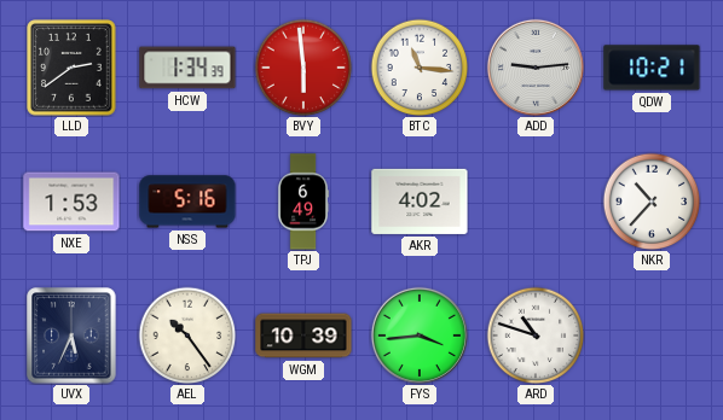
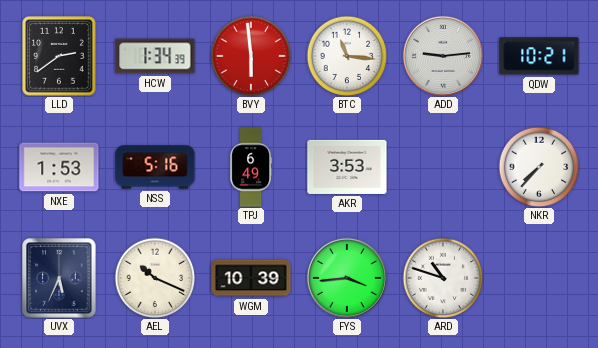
AKR: 4:02 -> 3:53 (347, 167)
NKR: 10:37 -> 7:37 (539, 167)
AEL: 10:24 -> 10:19 (155, 278)
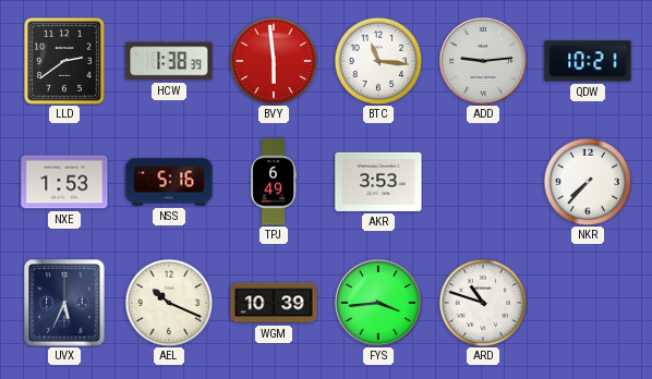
HCW: 1:34 -> 1:38 (169, 61)
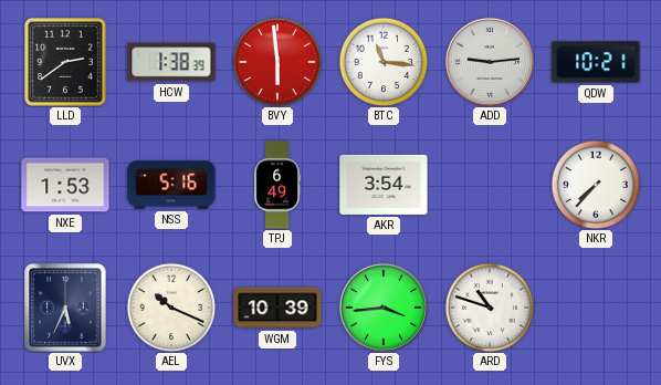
AKR: 3:53 -> 3:54 (384, 185)
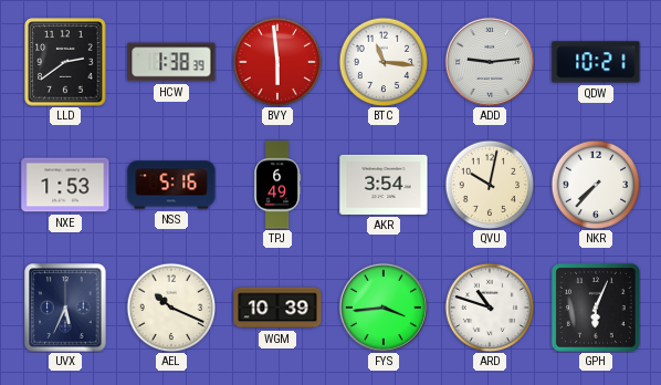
QVU: none -> 10:02 (490, 185)
GPH: none -> 6:04 (596, 308)
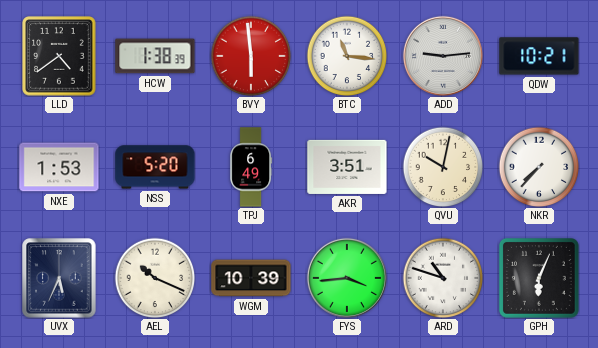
LLD: 2:39 -> 4:39 (59, 56)
NSS: 5:16 -> 5:20 (155, 167)
AKR: 3:54 -> 3:51 (347, 167)
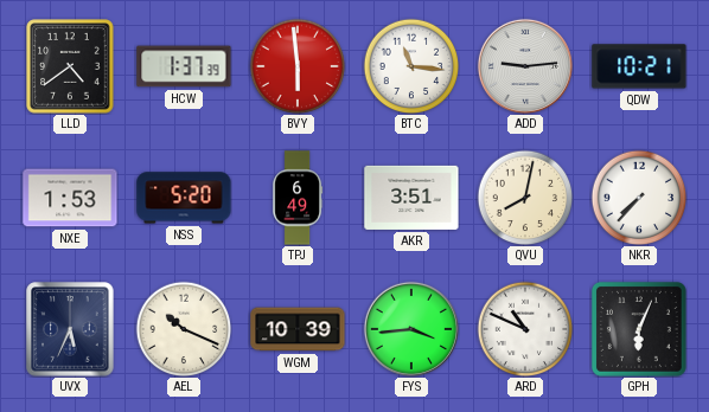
HCW: 1:38 -> 1:37 (184, 66)
QVU: 10:02 -> 8:02 (525, 198)
ARD: 10:48 -> 10:49 (525, 329)
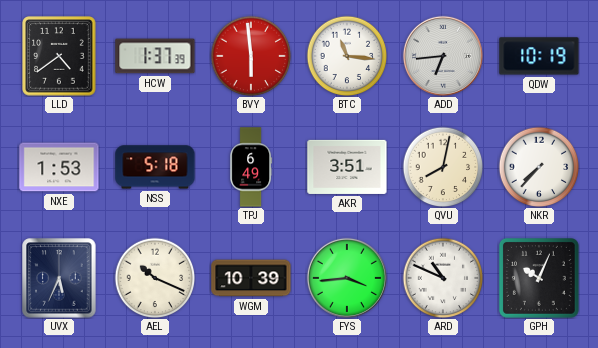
ADD: 9:14 -> 6:44 (443, 56)
QDW: 10:21 -> 10:19 (539, 56)
NSS: 5:20 -> 5:18 (155, 167)
GPH: 6:04 -> 10:04 (539, 278)
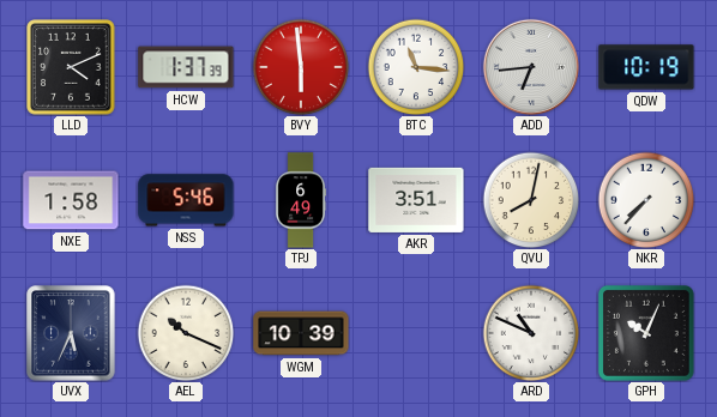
LLD: 4:39 -> 4:11 (71, 67)
NXE: 1:53 -> 1:58 (71, 200)
NSS: 5:18 -> 5:46 (186, 200)
FYS: 3:44 -> none (347, 278)
